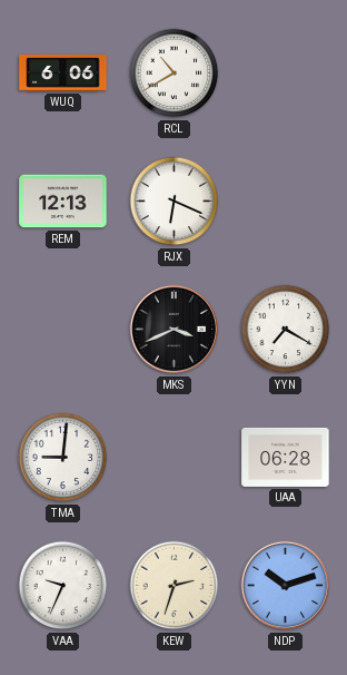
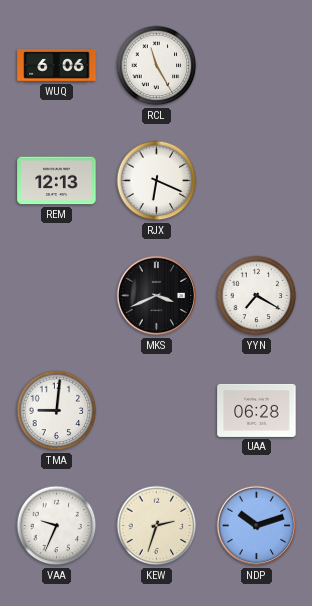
RCL: 10:40 -> 11:25 (157, 66)
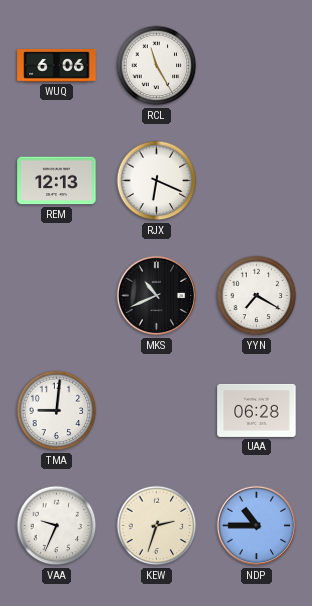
MKS: 3:41 -> 10:41 (157, 296)
NDP: 10:12 -> 10:45 (257, 526)
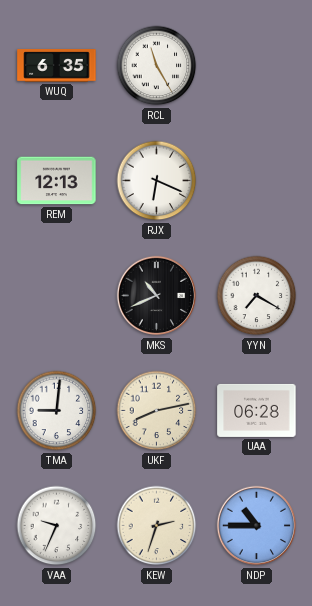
WUQ: 6:06 -> 6:35 (57, 66)
UKF: none -> 8:13 (157, 411)
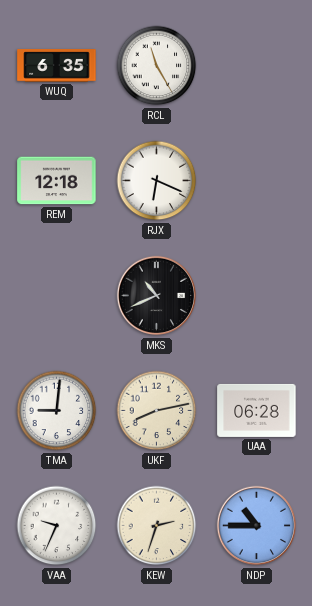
REM: 12:13 -> 12:18 (57, 181)
YYN: 7:20 -> none (257, 296)
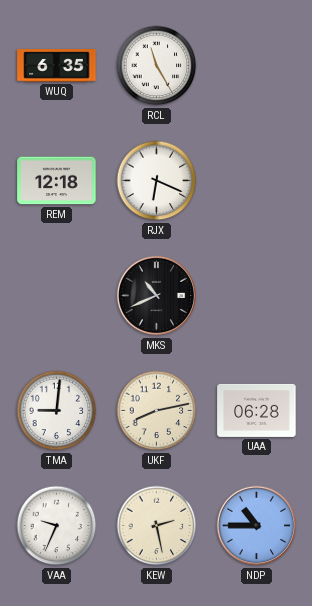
KEW: 2:33 -> 2:28 (157, 526)
